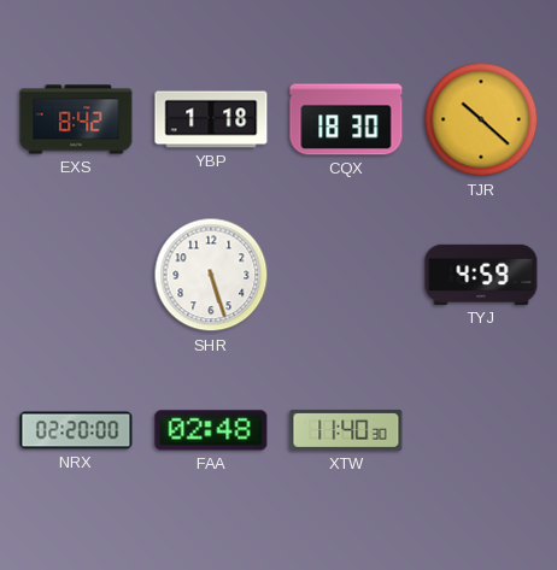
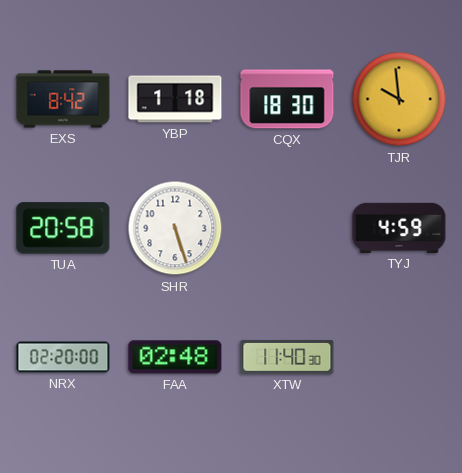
TJR: 10:22 -> 9:59 (399, 99)
TUA: none -> 20:58 (63, 228)
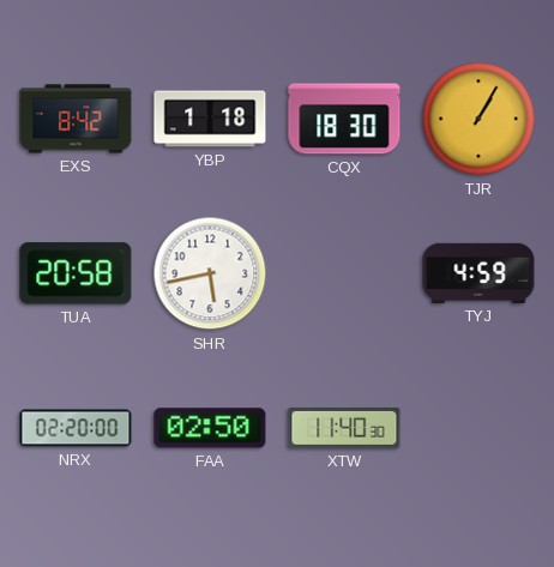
TJR: 9:59 -> 1:05 (478, 119)
SHR: 5:27 -> 5:43 (210, 273)
FAA: 02:48 -> 02:50 (210, 428)
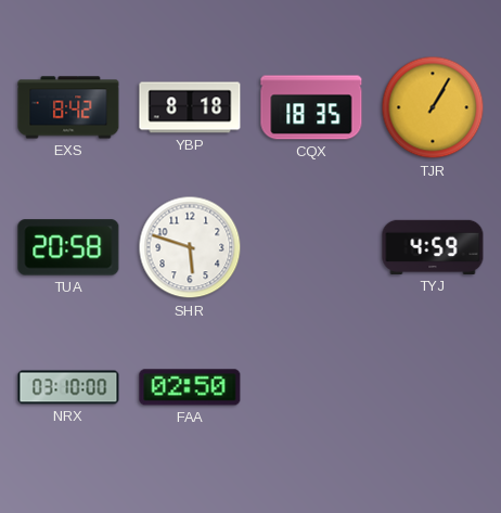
YBP: 1:18 -> 8:18 (190, 107)
CQX: 18:30 -> 18:35 (311, 107)
SHR: 5:43 -> 5:48 (190, 247)
NRX: 02:20 -> 03:10 (68, 387)
XTW: 11:40 -> none (344, 428)
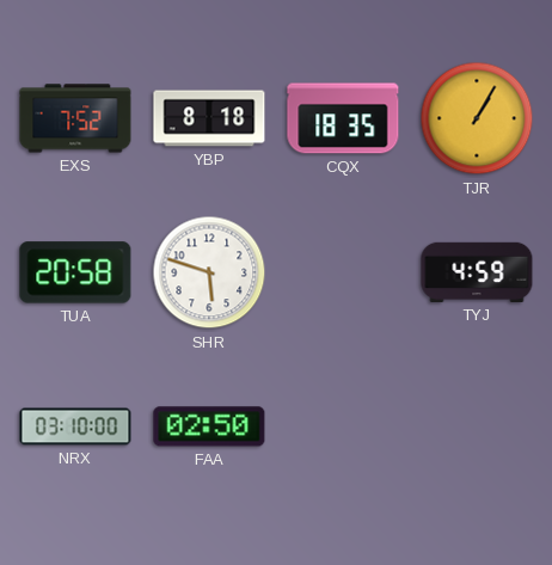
EXS: 8:42 -> 7:52 (75, 118)
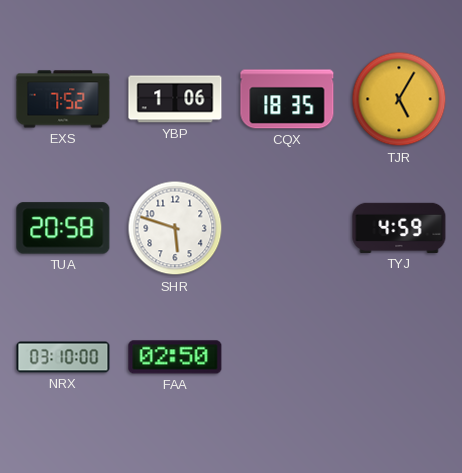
YBP: 8:18 -> 1:06 (175, 99)
TJR: 1:05 -> 5:05 (399, 99)
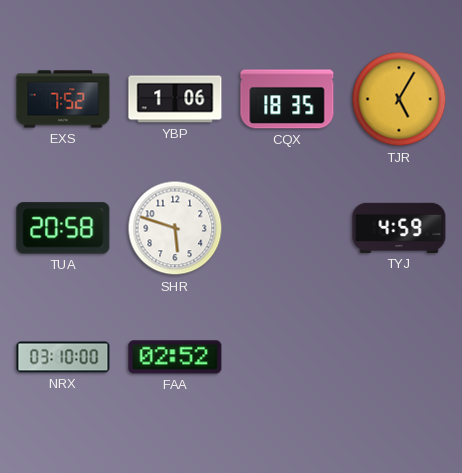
FAA: 02:50 -> 02:52 (175, 357)
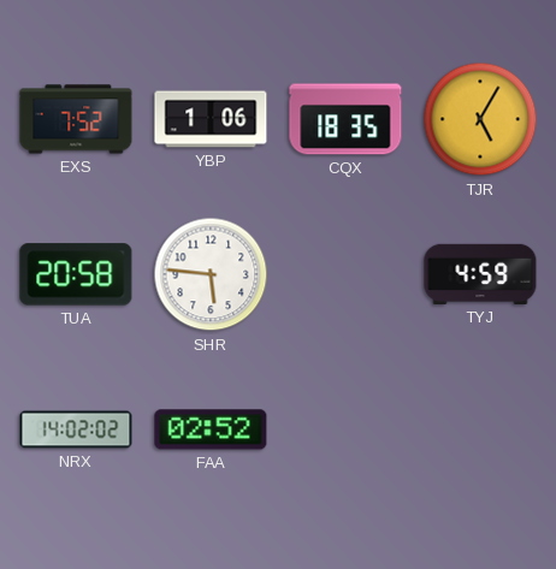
SHR: 5:48 -> 5:46 (211, 274)
NRX: 03:10 -> 14:02 (76, 429)
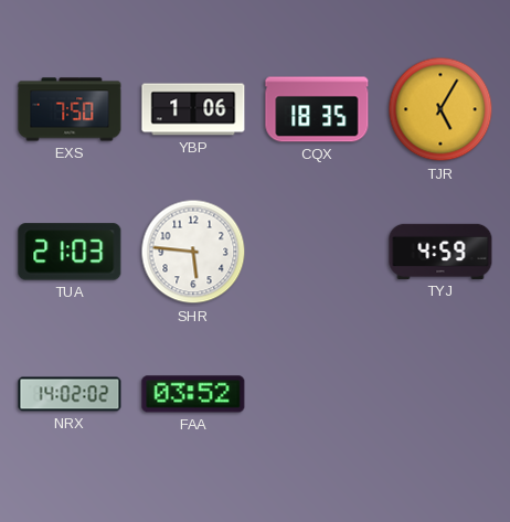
EXS: 7:52 -> 7:50 (70, 109)
TUA: 20:58 -> 21:03 (70, 252)
FAA: 02:52 -> 03:52 (193, 394)
